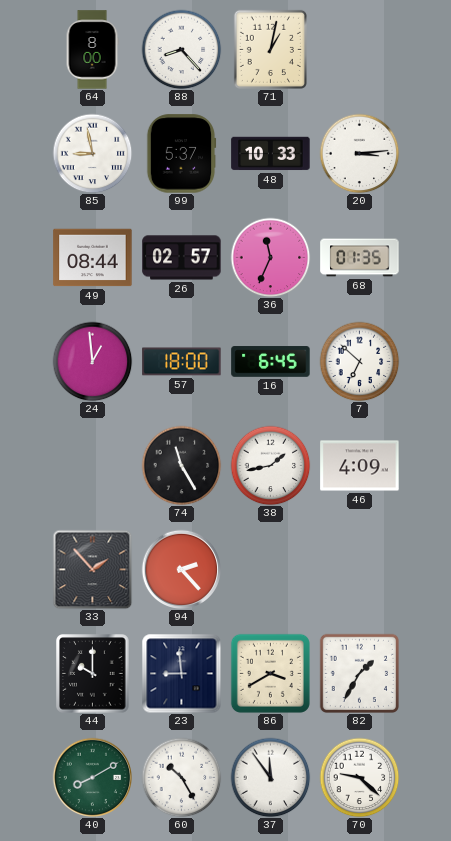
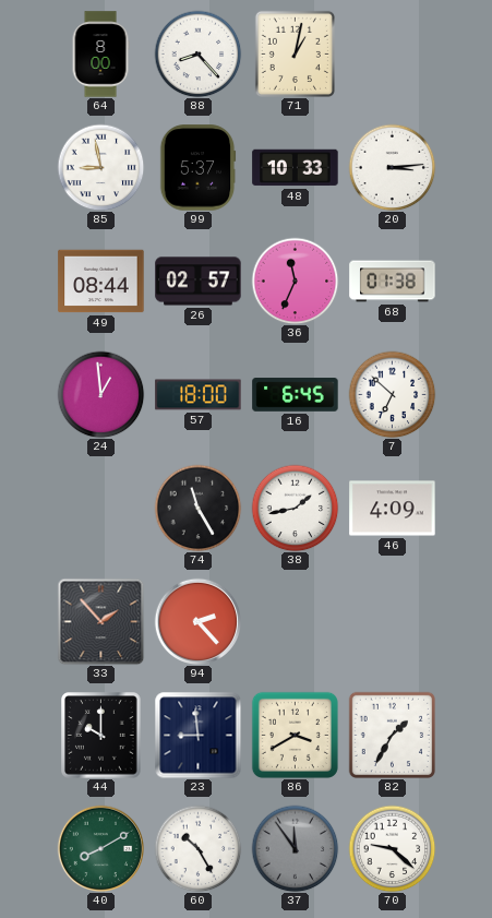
68: 01:35 -> 01:38 (393, 282)
37 dial: white -> grey (295, 848)
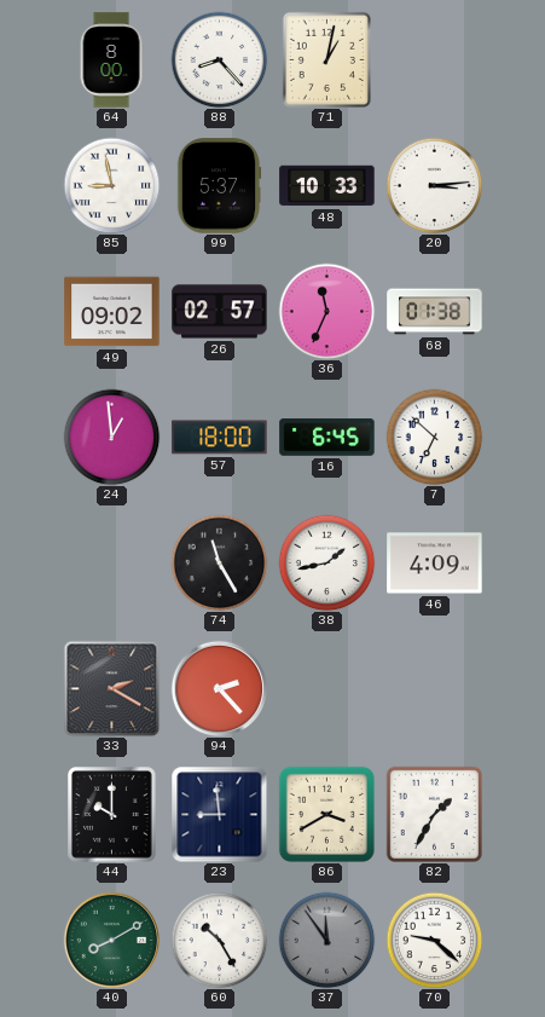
49: 08:44 -> 09:02 (112, 312)
33: 1:53 -> 2:20 (111, 688)
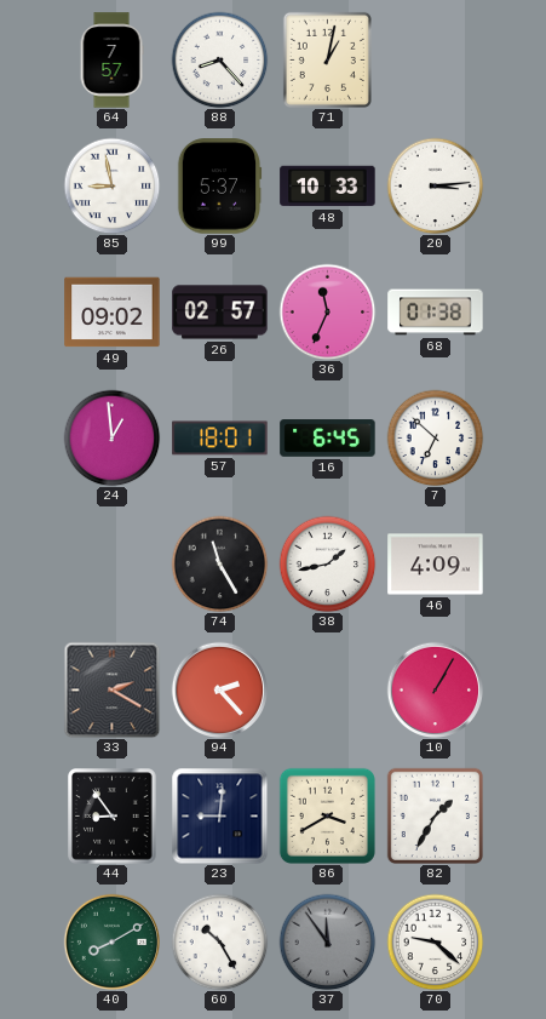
64: 8:00 -> 7:57 (111, 61)
57: 18:00 -> 18:01 (220, 439)
10: none -> 1:05 (435, 689)
44: 10:00 -> 8:54 (113, 817)
23: 8:59 -> 9:01 (219, 815)
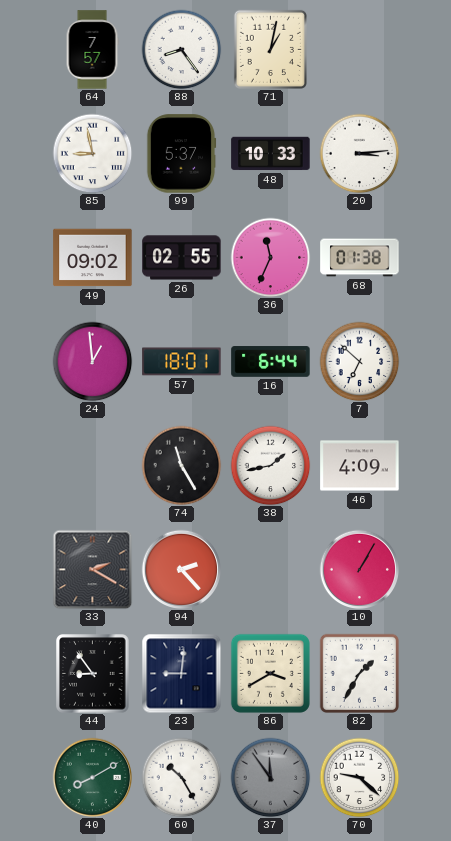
88: 8:23 -> 8:24 (181, 49)
26: 02:57 -> 02:55 (182, 258)
16: 6:45 -> 6:44 (271, 362)
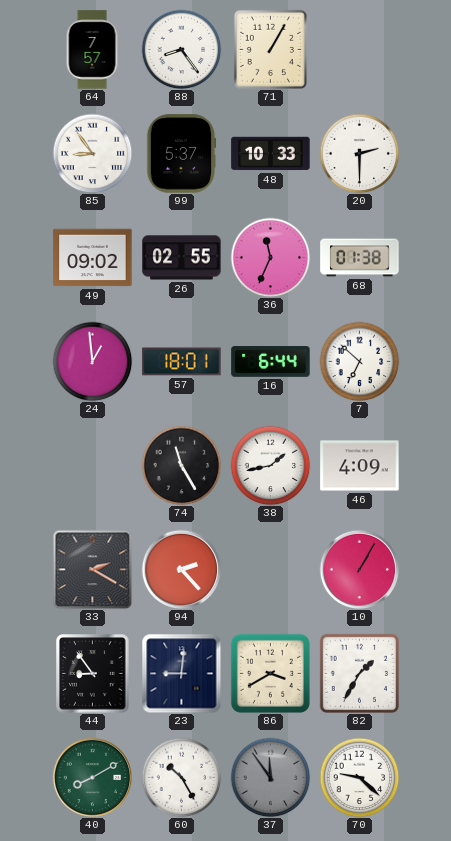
71: 1:02 -> 1:05 (270, 49)
85: 8:58 -> 8:54 (92, 153)
20: 3:14 -> 2:30 (359, 153)
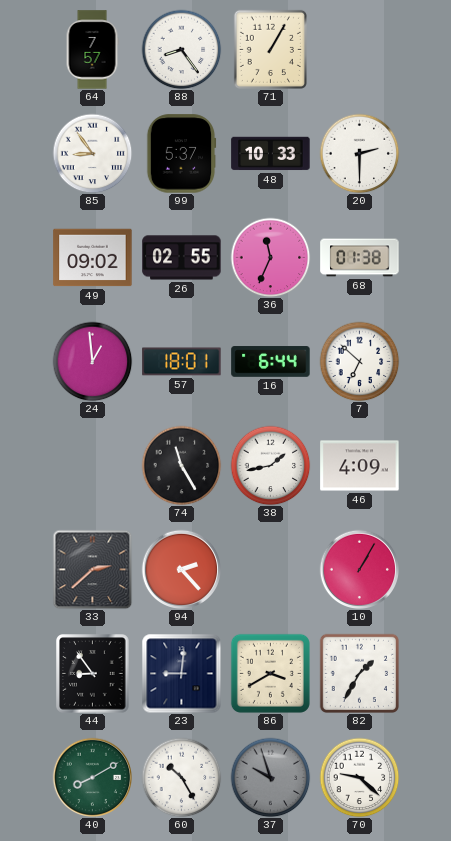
33: 2:20 -> 2:38 (92, 569)
37: 11:54 -> 9:57 (270, 777)
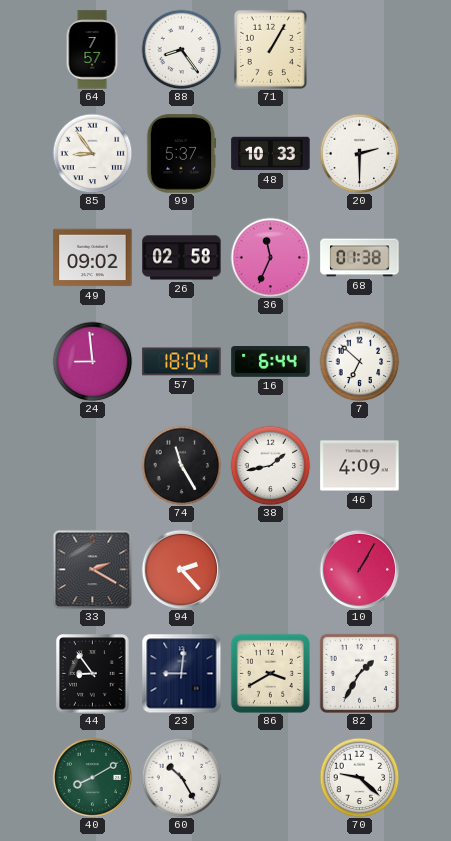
26: 02:55 -> 02:58 (182, 258)
24: 12:59 -> 8:59 (92, 361)
57: 18:01 -> 18:04 (182, 362)
33: 2:38 -> 2:20 (92, 569)
37: 9:57 -> none (270, 777)
